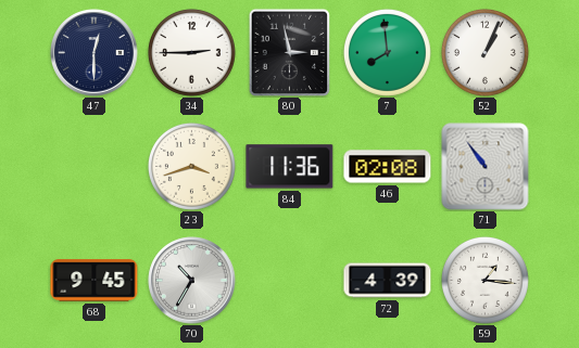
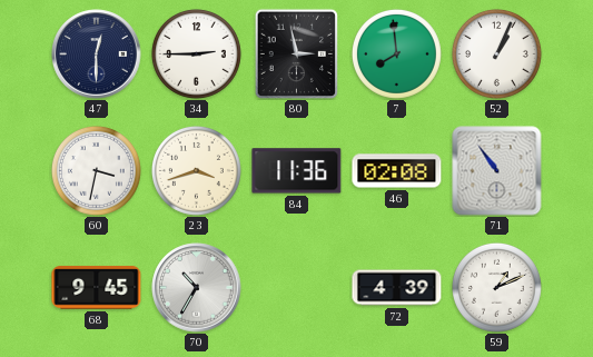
60: none -> 3:32 (96, 170)
59: 1:16 -> 1:11 (496, 287)
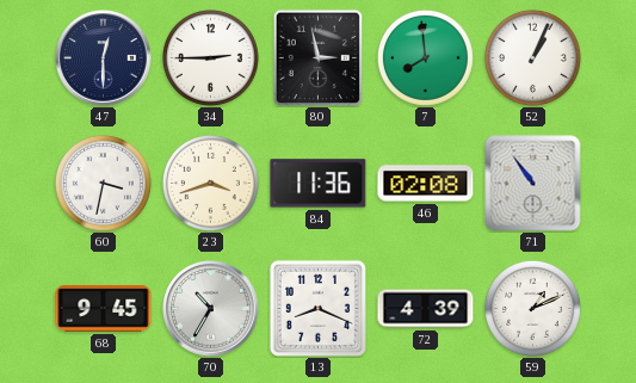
13: none -> 8:19 (317, 308)
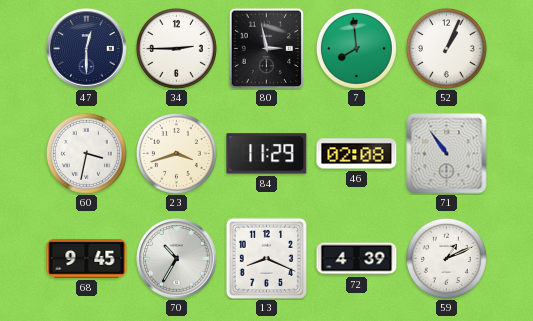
84: 11:36 -> 11:29 (267, 154)
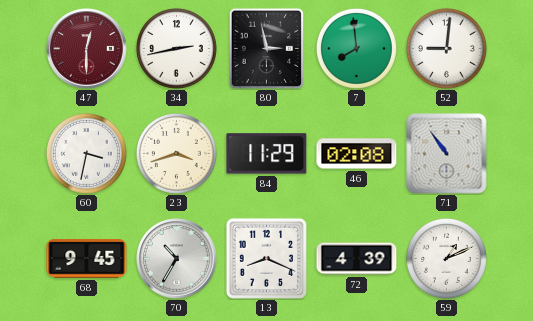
47 dial: navy -> burgundy (87, 49)
34: 2:45 -> 2:43 (176, 48)
52: 1:04 -> 9:01 (446, 48)
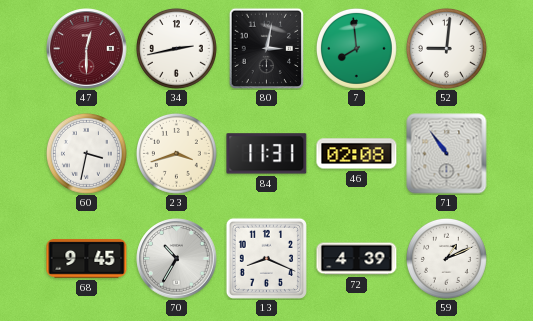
80: 2:58 -> 3:02 (266, 48)
84: 11:29 -> 11:31 (267, 154)
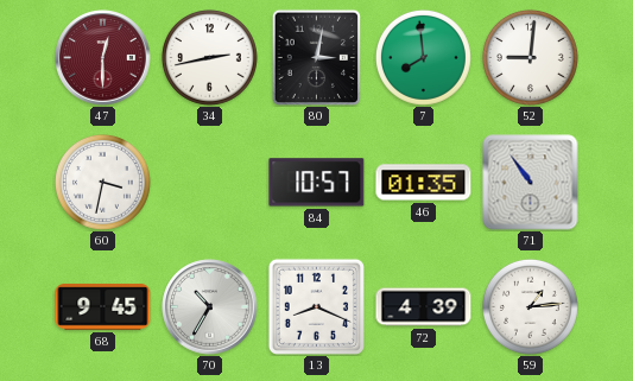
23: 3:42 -> none (176, 153)
84: 11:31 -> 10:57 (317, 183)
46: 02:08 -> 01:35 (424, 183)
59: 1:11 -> 1:14 (530, 306)
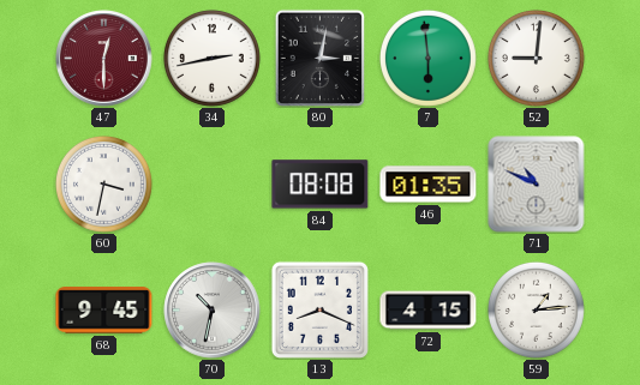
7: 7:59 -> 5:59 (427, 58)
84: 10:57 -> 08:08 (321, 185)
71: 10:54 -> 10:49 (537, 185)
70: 10:35 -> 10:32 (213, 311)
72: 4:39 -> 4:15 (429, 311)
